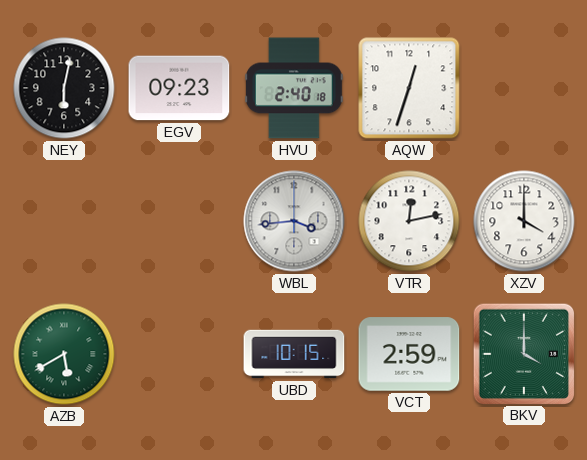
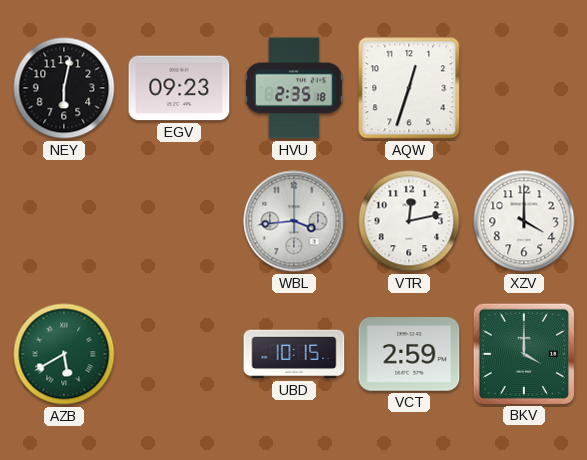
HVU: 2:40 -> 2:35 (294, 88)
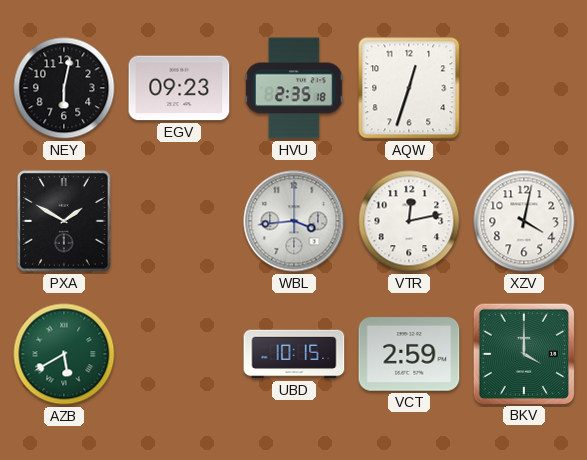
PXA: none -> 1:50 (64, 221)
XZV: 4:00 -> 4:02 (524, 221)
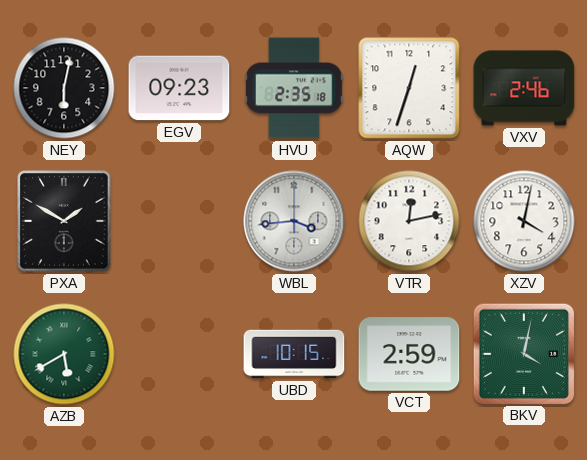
VXV: none -> 2:46 (524, 88)
BKV: 4:00 -> 4:02 (523, 353)
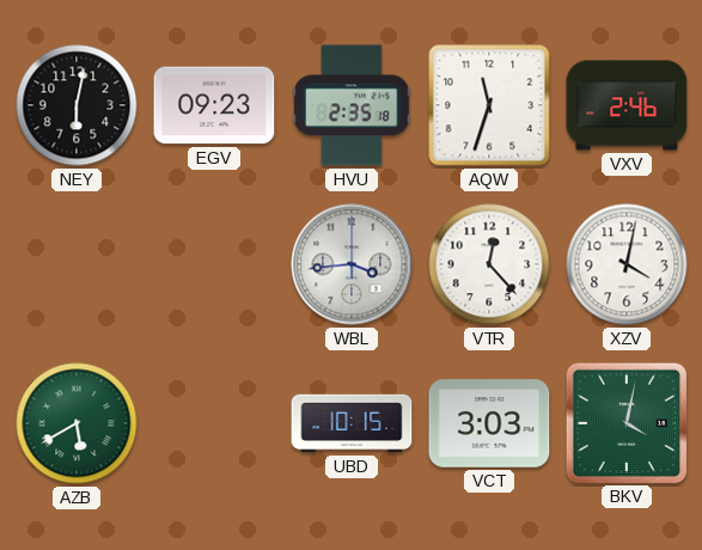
AQW: 12:33 -> 11:33 (489, 105)
PXA: 1:50 -> none (64, 221)
VTR: 12:13 -> 12:23 (489, 264)
VCT: 2:59 -> 3:03 (489, 423)
